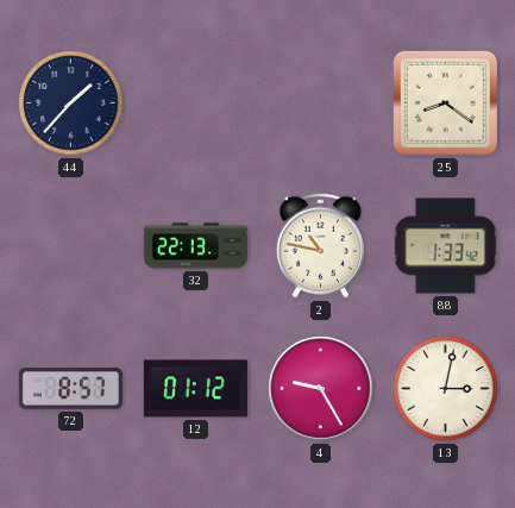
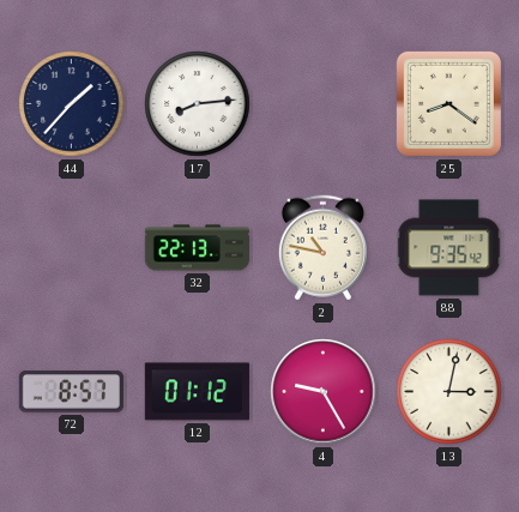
17: none -> 8:14 (198, 104)
88: 1:33 -> 9:35 (449, 248)
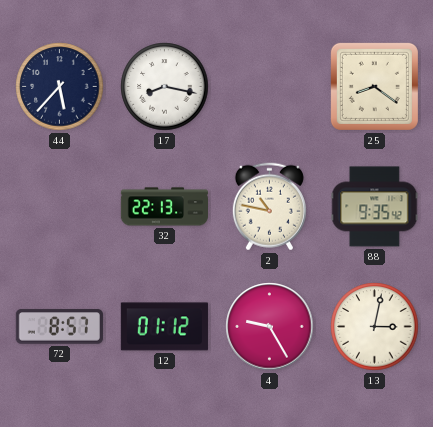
44: 1:37 -> 5:37 (60, 87)
17: 8:14 -> 8:17 (165, 87)
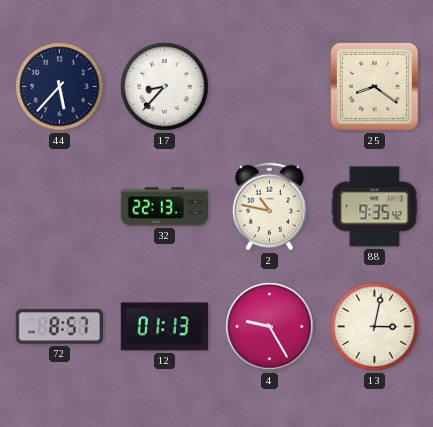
17: 8:17 -> 8:37 (165, 87)
12: 01:12 -> 01:13 (164, 327)
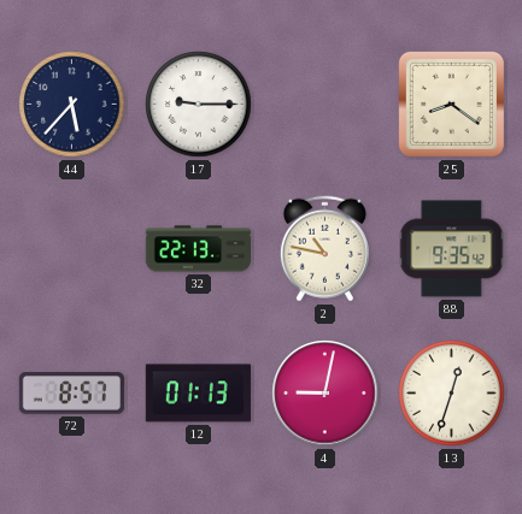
17: 8:37 -> 9:15 (199, 105)
4: 9:25 -> 9:02 (325, 394)
13: 3:02 -> 12:33 (452, 394)
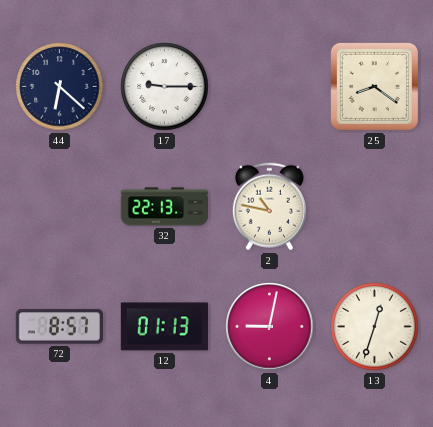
44: 5:37 -> 6:22 (60, 87)
88: 9:35 -> none (452, 249)
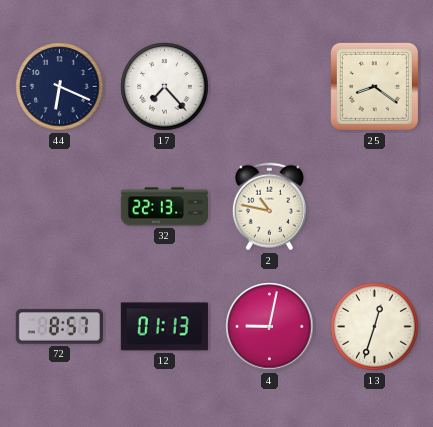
44: 6:22 -> 6:19 (60, 87)
17: 9:15 -> 7:23 (165, 87)
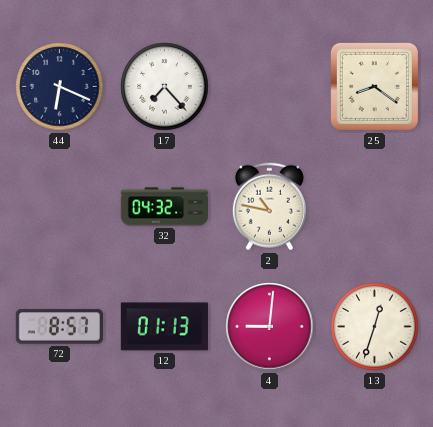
32: 22:13 -> 04:32 (164, 207)
4: 9:02 -> 9:01 (270, 327)
